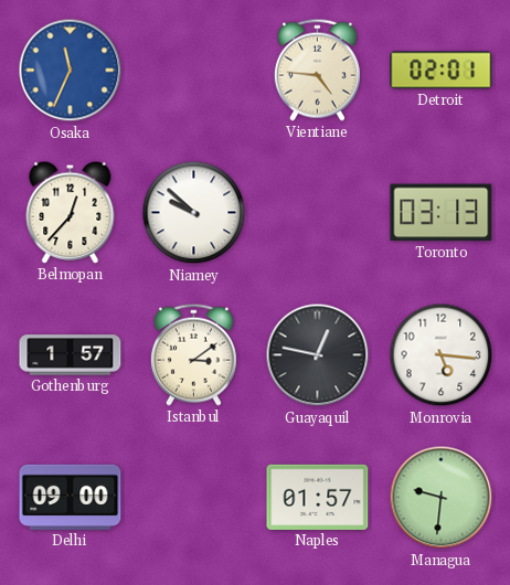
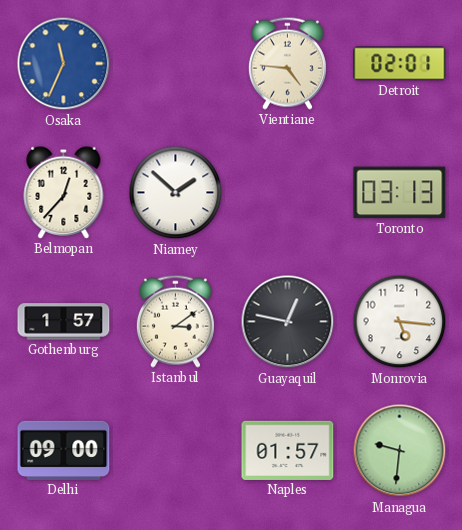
Niamey: 9:52 -> 1:52 (176, 193)
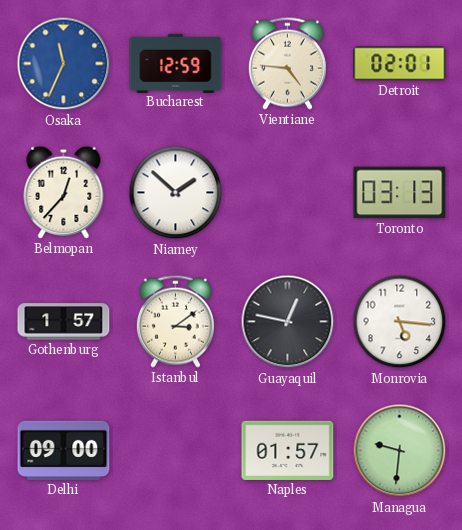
Bucharest: none -> 12:59 (176, 63)
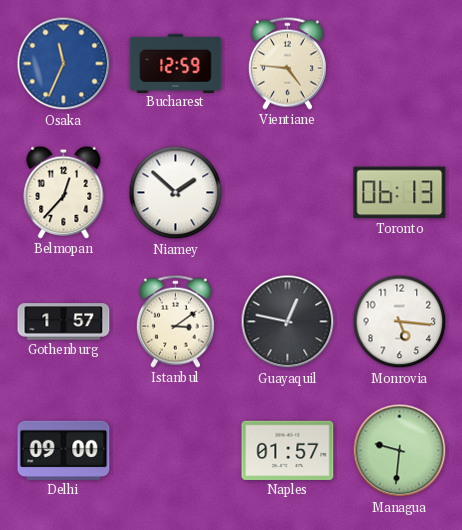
Detroit: 02:01 -> none (400, 64)
Toronto: 03:13 -> 06:13 (400, 193)
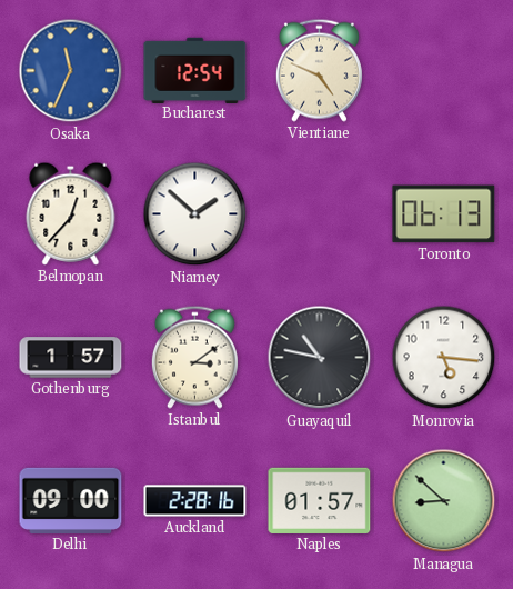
Bucharest: 12:59 -> 12:54 (195, 70)
Vientiane: 4:46 -> 4:49 (319, 70)
Guayaquil: 12:47 -> 10:47 (320, 358)
Auckland: none -> 2:28 (195, 501)
Managua: 9:31 -> 8:52 (444, 501)
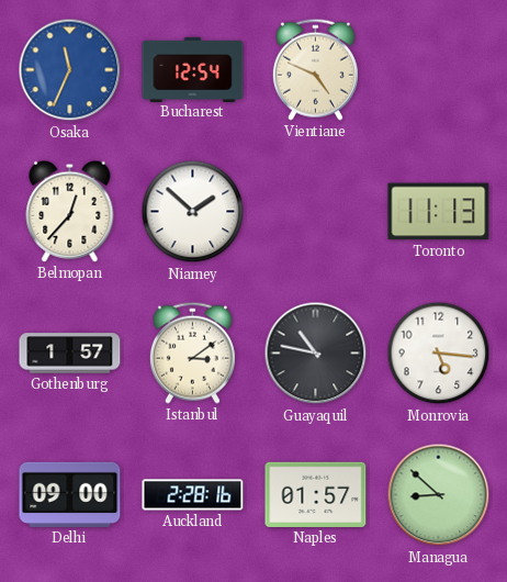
Toronto: 06:13 -> 11:13 (439, 212)
